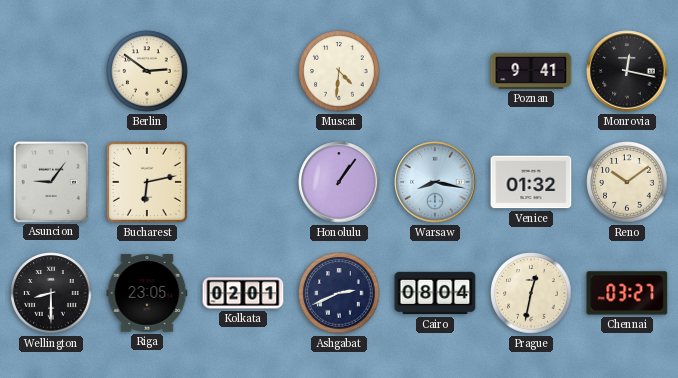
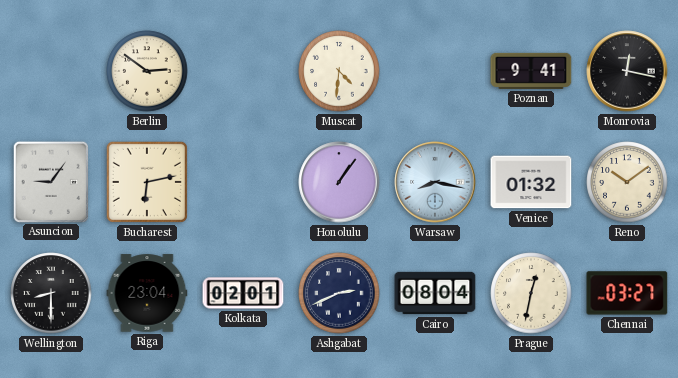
Riga: 23:05 -> 23:04 (147, 293)
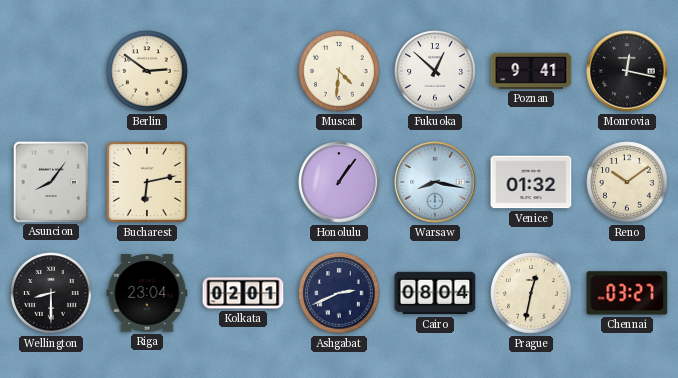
Fukuoka: none -> 12:52 (435, 71)
Asuncion: 9:06 -> 8:06 (50, 181)
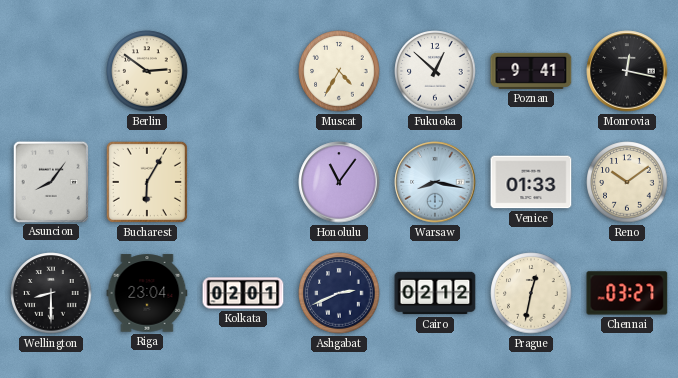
Muscat: 4:31 -> 4:35 (339, 71)
Bucharest: 6:13 -> 6:05 (147, 182)
Honolulu: 1:06 -> 11:06 (339, 182)
Venice: 01:32 -> 01:33 (531, 182)
Cairo: 08:04 -> 02:12 (435, 293)
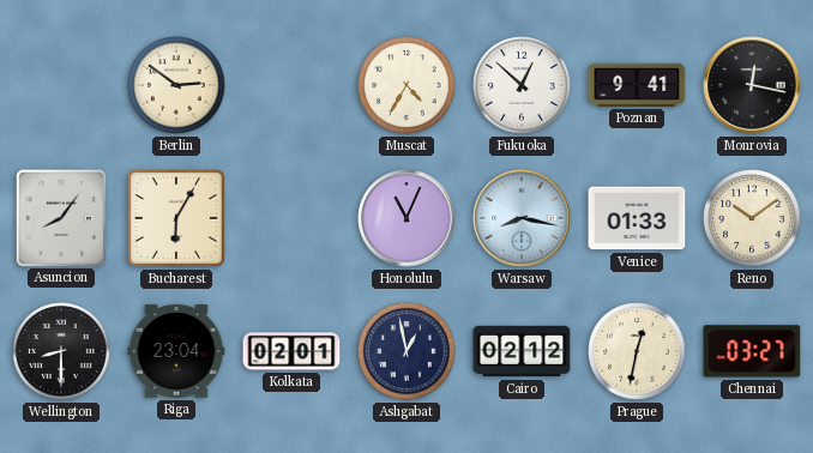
Honolulu: 11:06 -> 11:04 (406, 218)
Ashgabat: 2:41 -> 12:58 (406, 351)
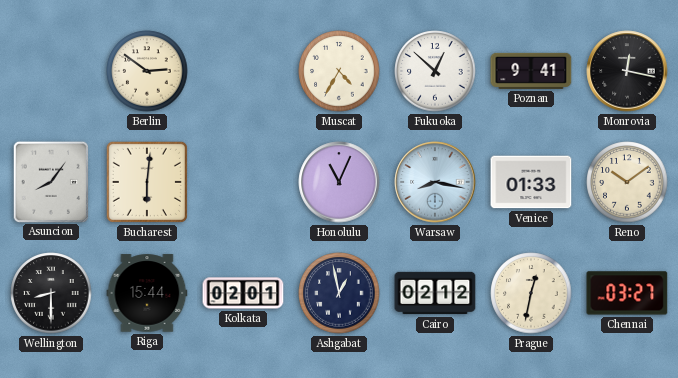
Bucharest: 6:05 -> 6:01 (147, 182)
Riga: 23:04 -> 15:44 (147, 293)
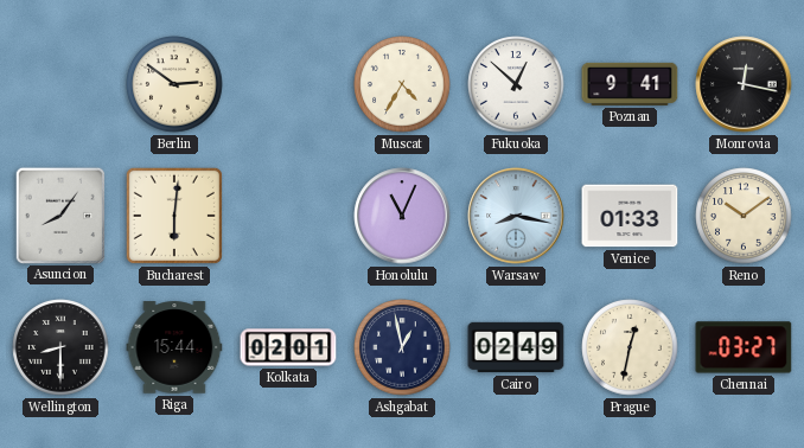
Cairo: 02:12 -> 02:49 (516, 347)
